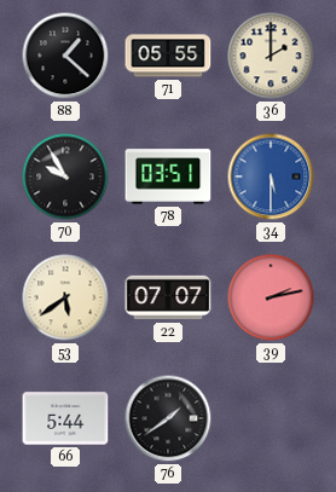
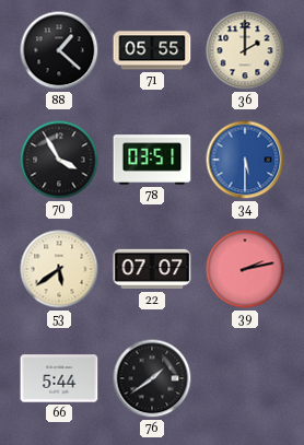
70: 9:55 -> 3:55 (59, 160)
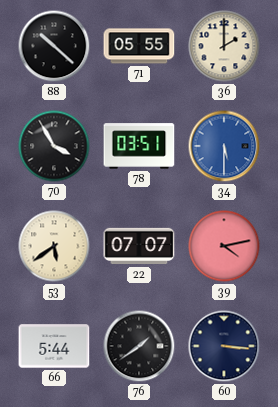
88: 1:22 -> 10:22 (54, 46)
39: 2:13 -> 4:13 (224, 246)
60: none -> 3:16 (224, 346)
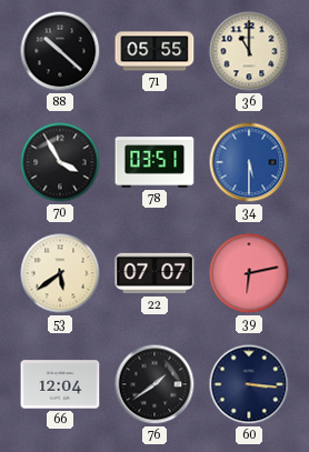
36: 2:00 -> 11:00 (249, 51)
39: 4:13 -> 6:13 (249, 273)
66: 5:44 -> 12:04 (60, 384)
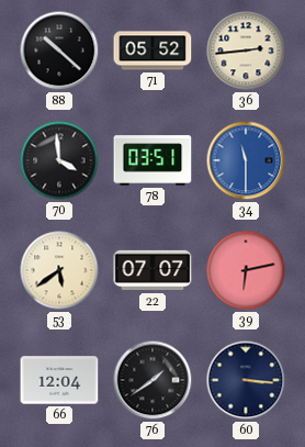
71: 05:55 -> 05:52 (152, 51)
36: 11:00 -> 2:44 (246, 51)
70: 3:55 -> 3:59 (59, 160)
34: 5:30 -> 11:30 (246, 160)
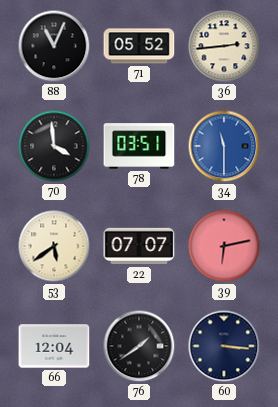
88: 10:22 -> 11:04 (54, 46)
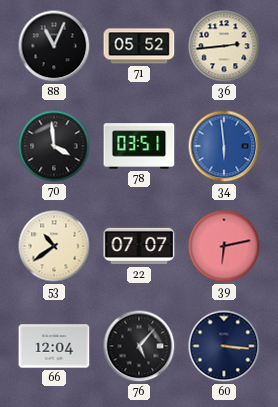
34: 11:30 -> 5:59 (224, 146)
53: 5:39 -> 10:39 (54, 246)
76: 1:39 -> 5:07 (139, 346)
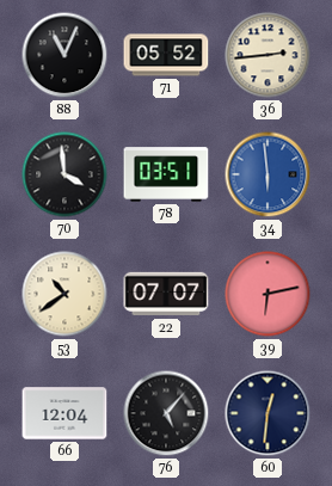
60: 3:16 -> 12:31 (268, 413)
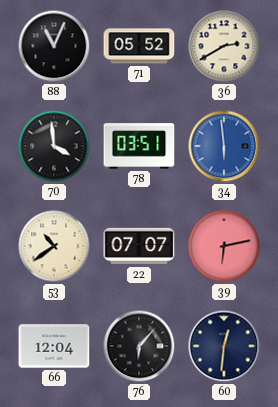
36: 2:44 -> 2:40 (224, 46)
76: 5:07 -> 6:07 (139, 346)
